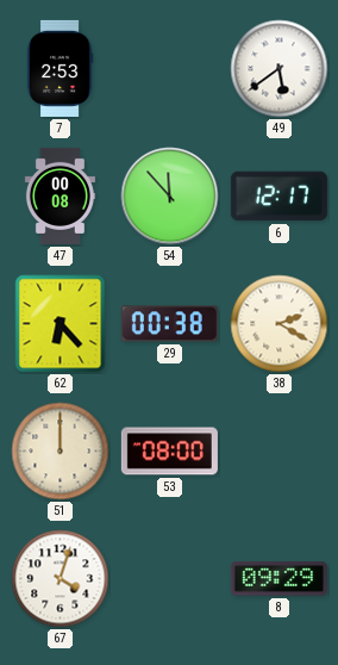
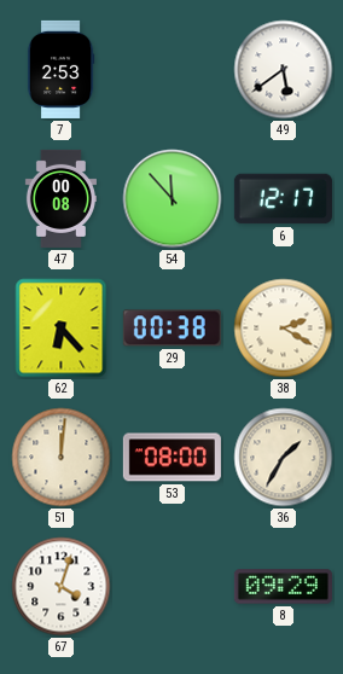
51: 12:00 -> 12:01 (62, 458)
36: none -> 1:35 (284, 458)
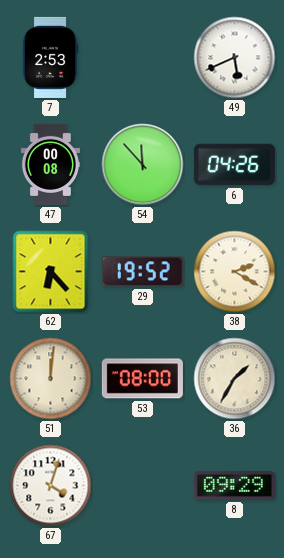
49: 5:39 -> 5:41 (235, 58)
6: 12:17 -> 04:26 (234, 165)
29: 00:38 -> 19:52 (142, 272)
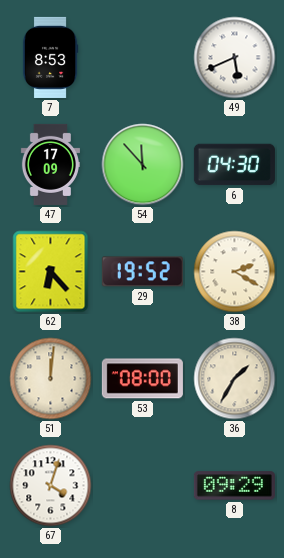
7: 2:53 -> 8:53 (50, 57)
47: 00:08 -> 17:09 (50, 164)
6: 04:26 -> 04:30 (234, 165)
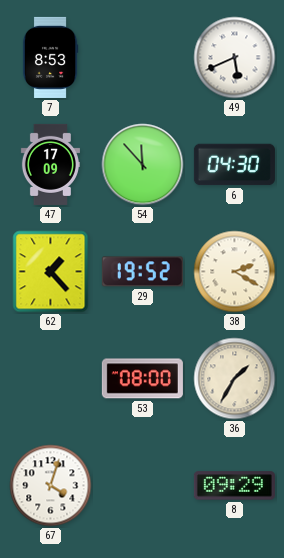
62: 6:23 -> 1:23 (51, 272)
51: 12:01 -> none (51, 379)
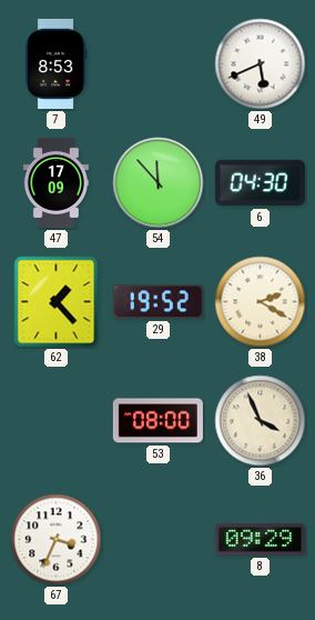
36: 1:35 -> 3:56 (261, 421)
67: 4:03 -> 3:34 (57, 540)
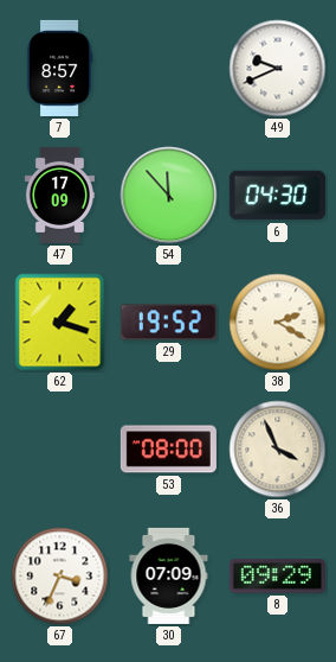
7: 8:53 -> 8:57 (59, 68)
49: 5:41 -> 9:41 (278, 69)
62: 1:23 -> 1:18 (60, 323)
30: none -> 07:09 (169, 575)
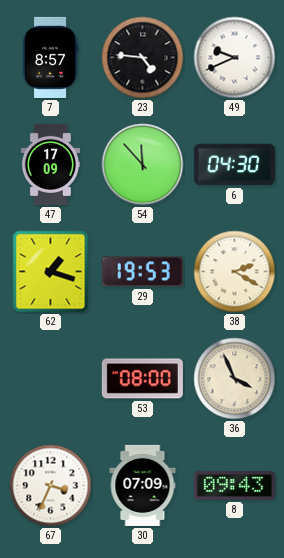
23: none -> 4:46 (143, 58)
29: 19:52 -> 19:53 (142, 272)
8: 09:29 -> 09:43 (234, 486)
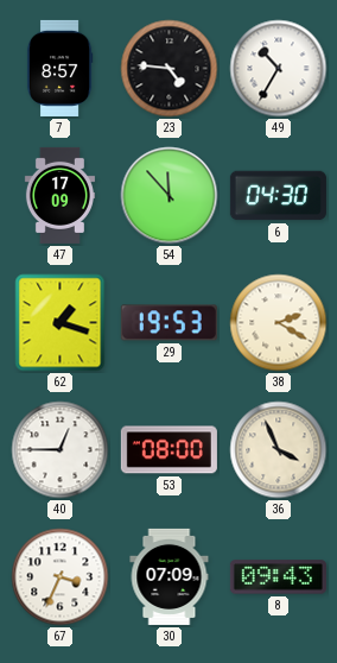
49: 9:41 -> 10:35 (279, 69)
40: none -> 12:45 (61, 450)
